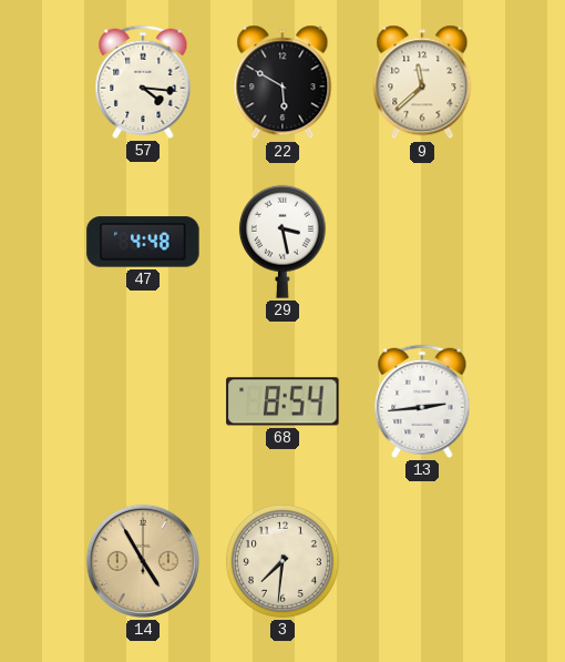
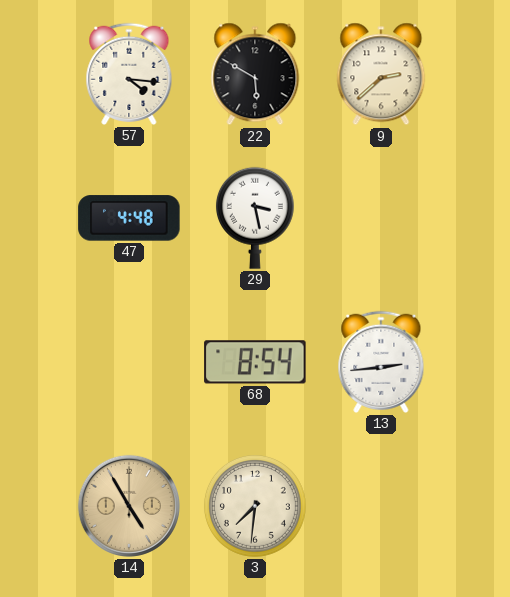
9: 11:38 -> 2:38 (381, 74)
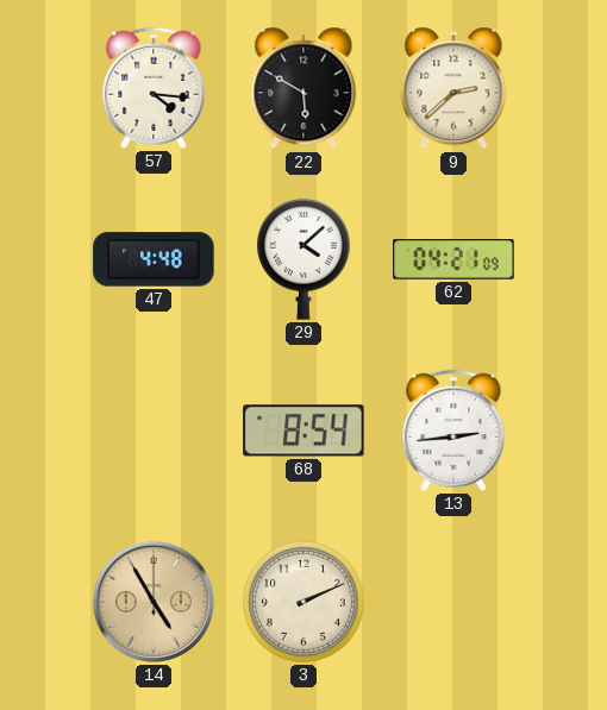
29: 3:28 -> 4:08 (303, 259)
62: none -> 04:21 (453, 259)
3: 7:31 -> 2:11 (303, 602)
